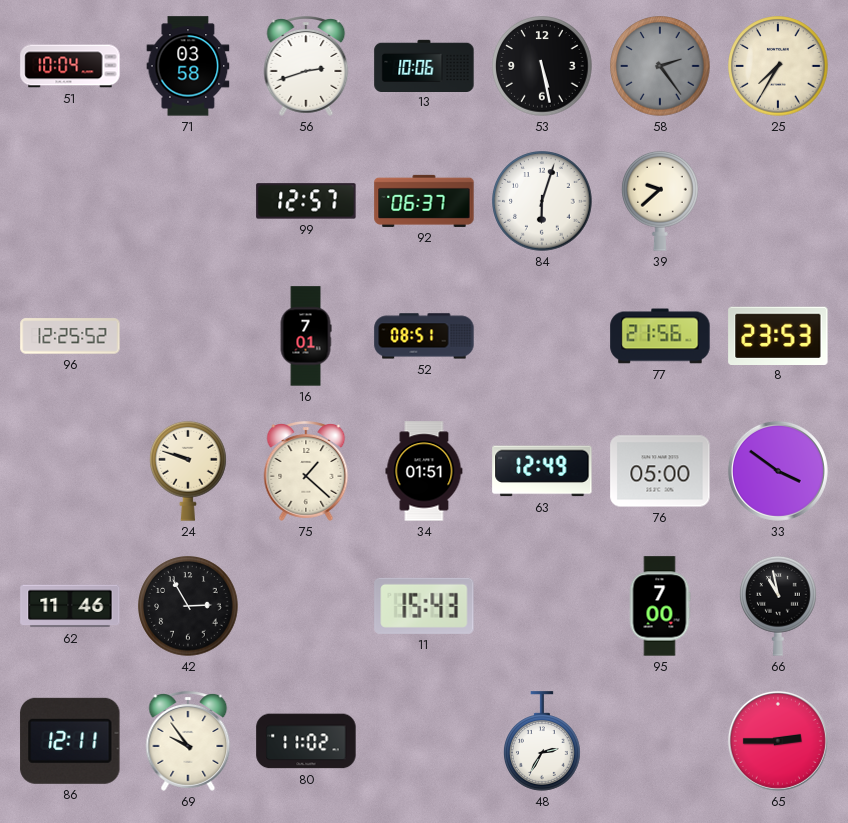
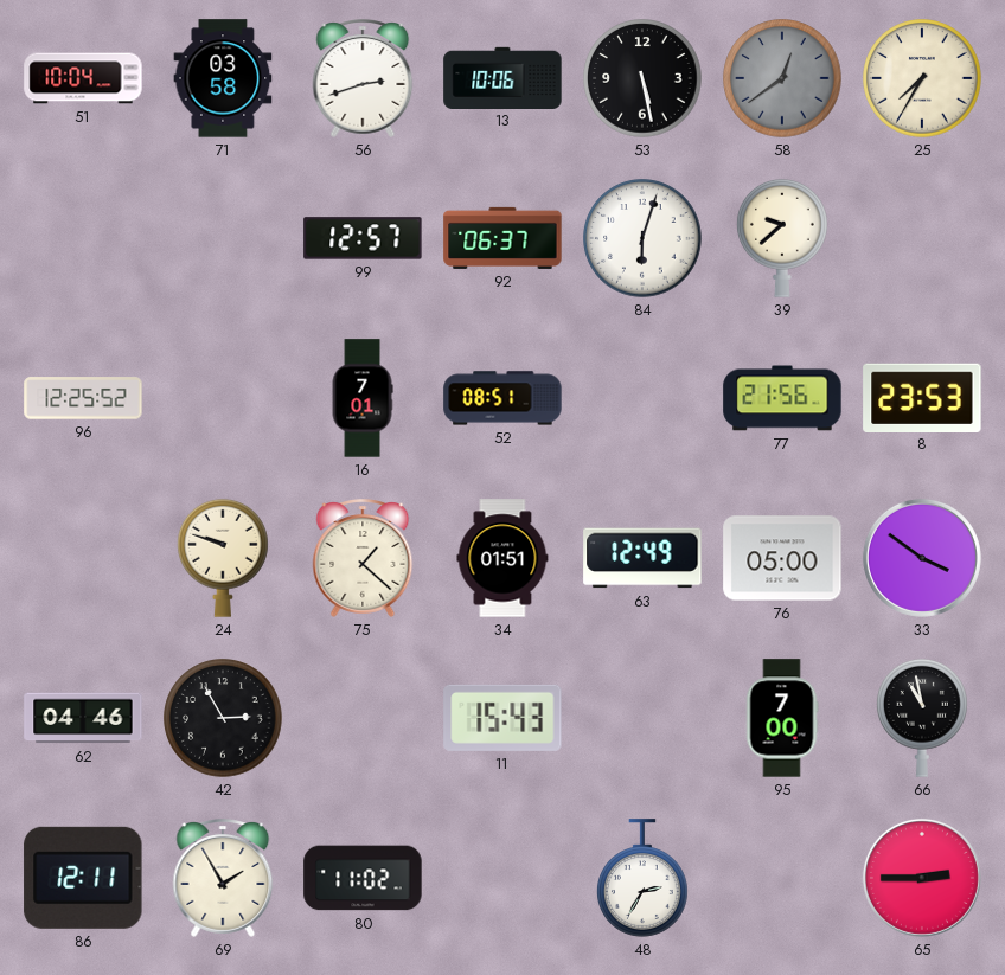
58: 2:24 -> 12:39 (782, 78)
62: 11:46 -> 04:46 (83, 718)
69: 9:54 -> 1:55 (223, 879)
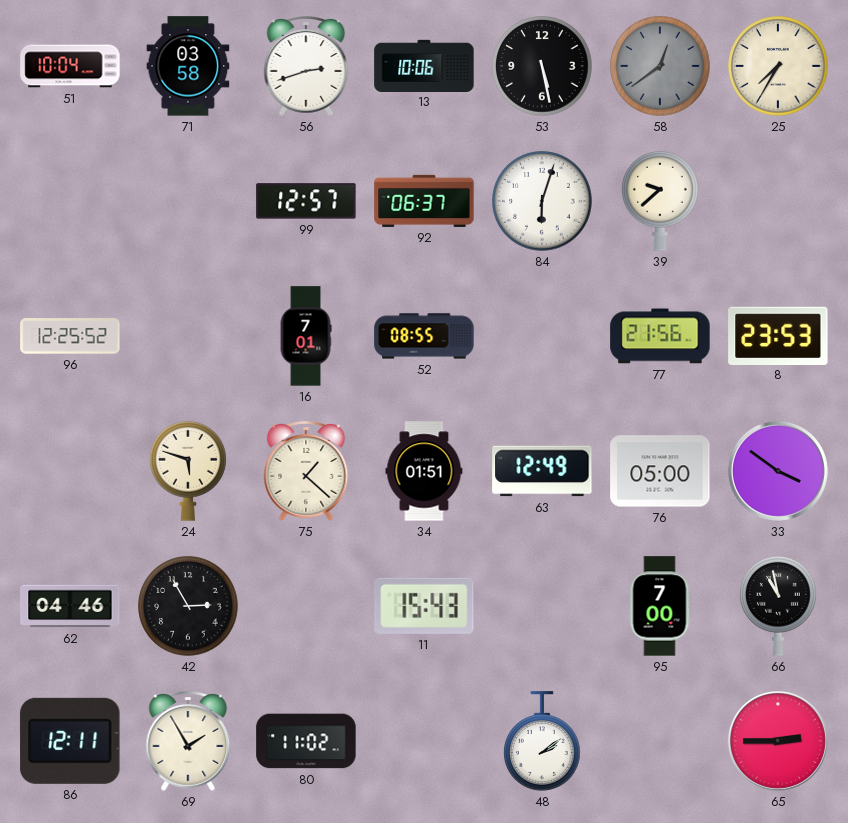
52: 08:51 -> 08:55 (424, 336)
24: 9:48 -> 5:48 (189, 471)
48: 2:35 -> 2:09 (543, 741)
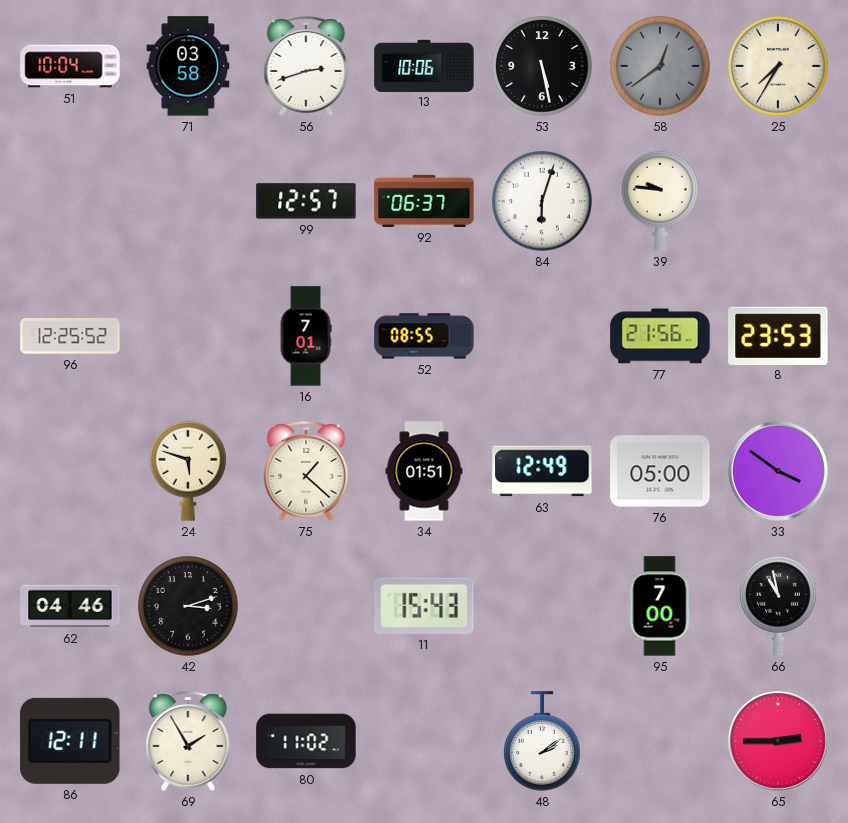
39: 9:38 -> 9:46 (661, 201)
42: 2:55 -> 3:12 (188, 606)
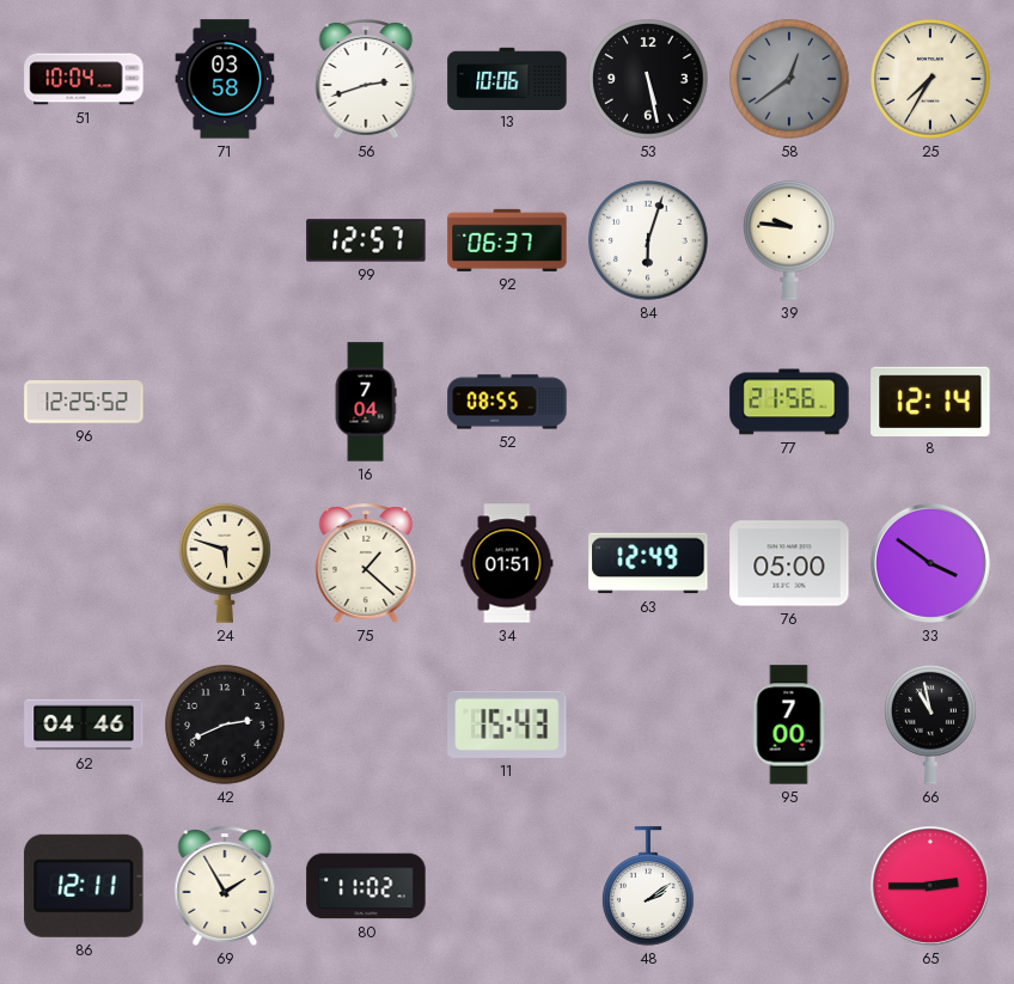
16: 7:01 -> 7:04 (366, 402)
8: 23:53 -> 12:14 (930, 401)
42: 3:12 -> 2:41 (225, 725)
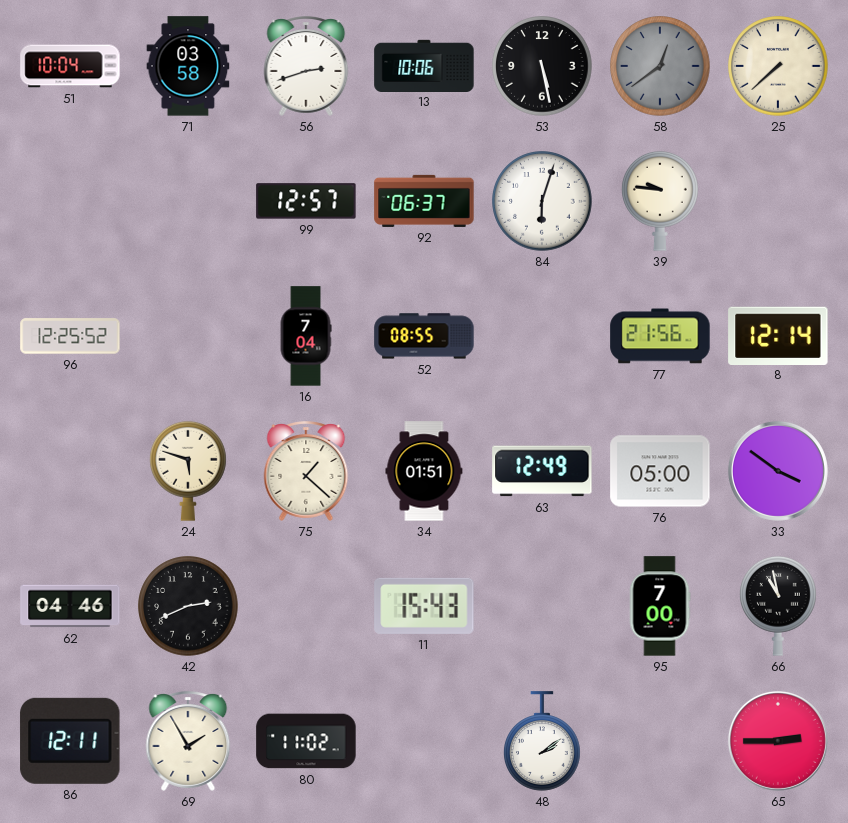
25: 7:35 -> 7:38 (778, 66)
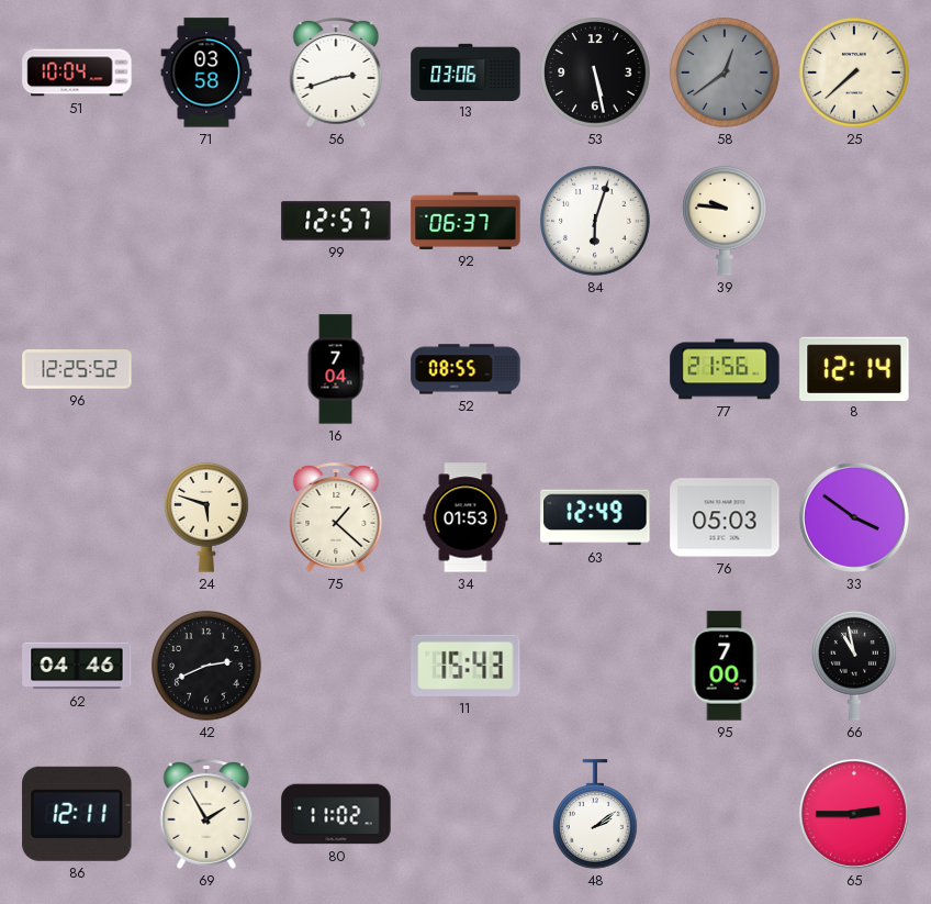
13: 10:06 -> 03:06 (466, 71)
34: 01:51 -> 01:53 (466, 517)
76: 05:00 -> 05:03 (725, 517)
